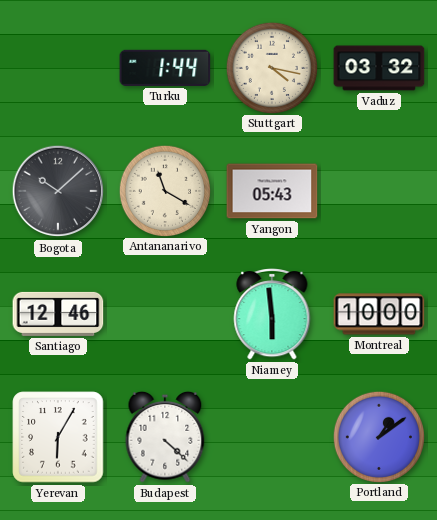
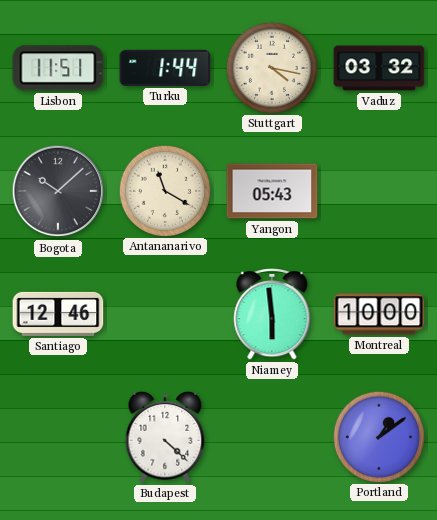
Lisbon: none -> 11:51 (58, 68)
Yerevan: 6:05 -> none (58, 437)
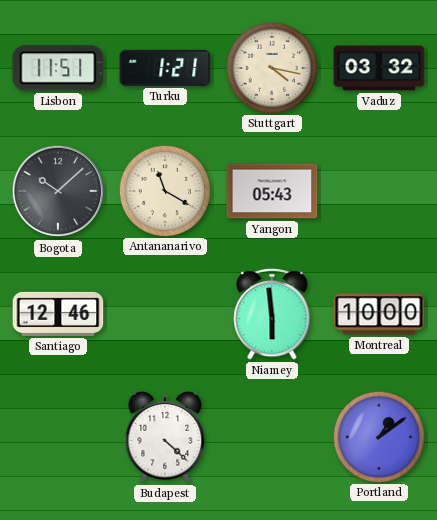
Turku: 1:44 -> 1:21 (165, 68)
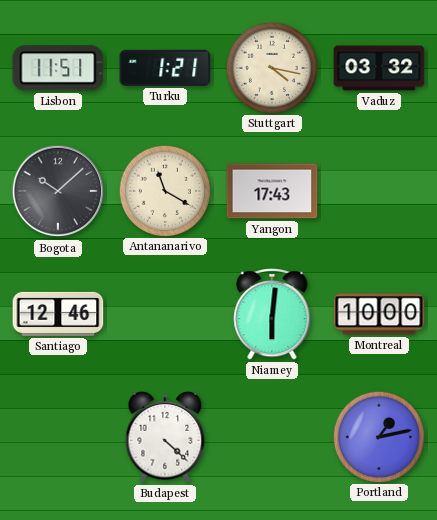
Yangon: 05:43 -> 17:43 (272, 191)
Niamey: 5:59 -> 6:01 (272, 315)
Portland: 1:09 -> 1:13 (378, 436)
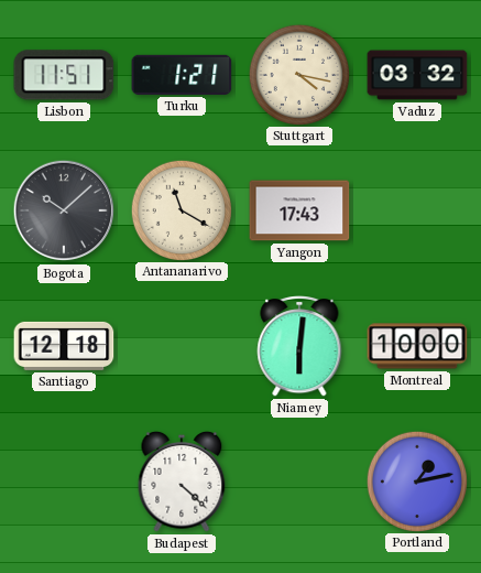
Santiago: 12:46 -> 12:18 (64, 346)
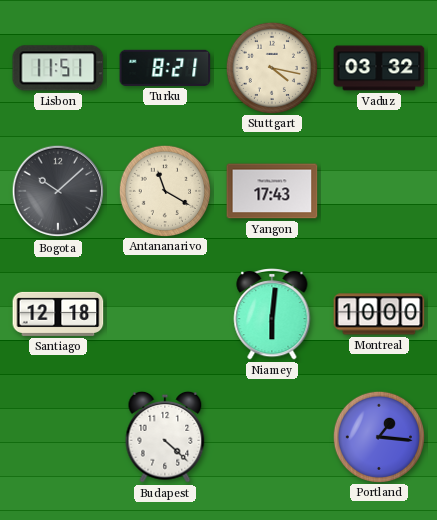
Turku: 1:21 -> 8:21 (165, 68)
Portland: 1:13 -> 1:16 (378, 436)
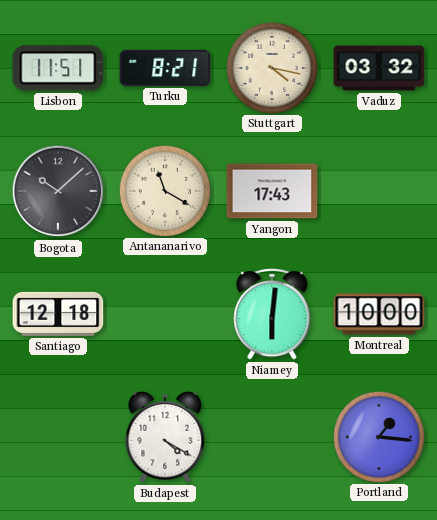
Budapest: 4:22 -> 4:20 (165, 437)
